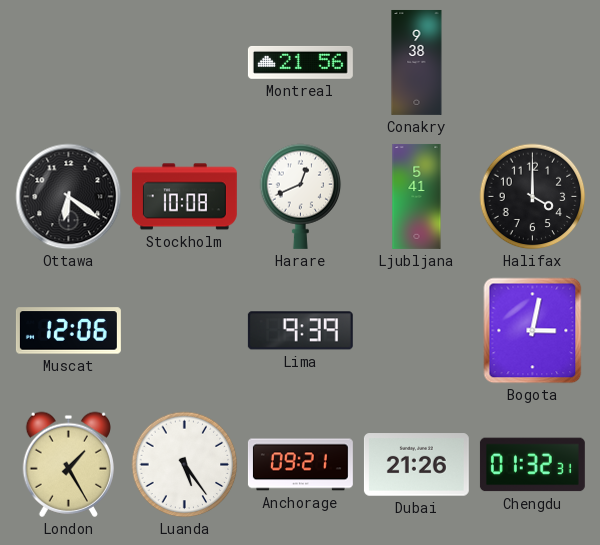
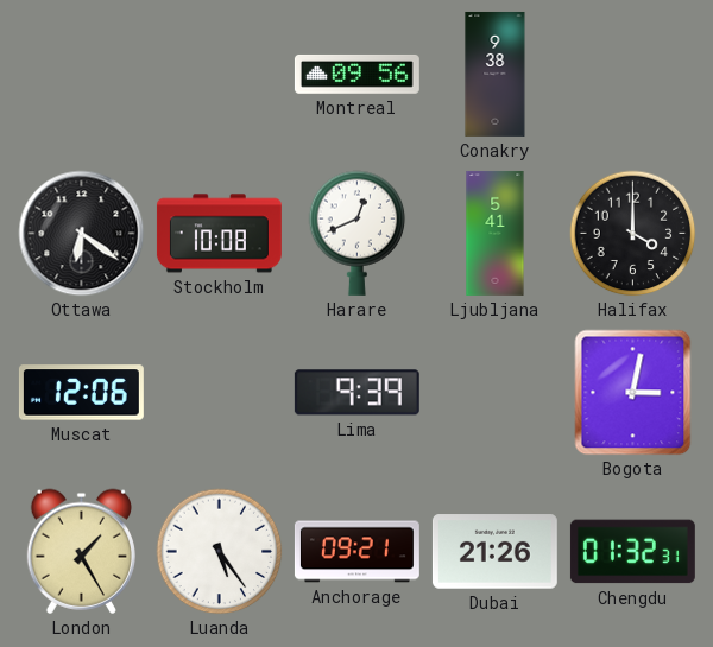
Montreal: 21:56 -> 09:56 (356, 74)
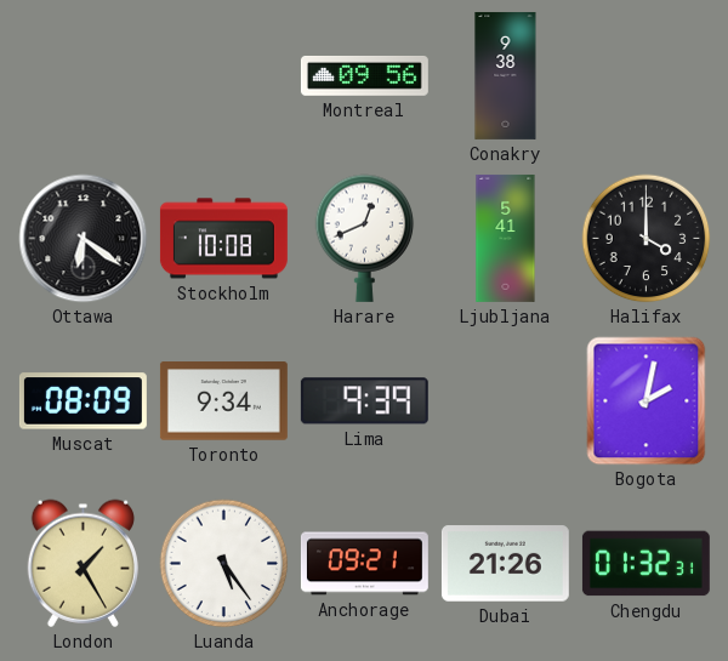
Muscat: 12:06 -> 08:09 (83, 401)
Toronto: none -> 9:34 (223, 401)
Bogota: 3:02 -> 2:02 (647, 401)
